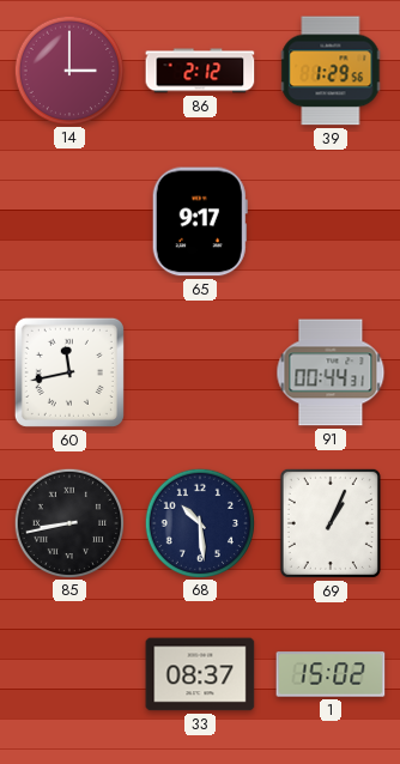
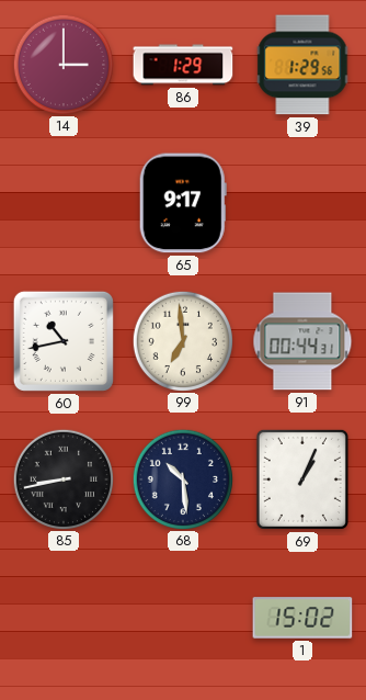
86: 2:12 -> 1:29 (183, 65)
60: 11:43 -> 10:43 (64, 341)
99: none -> 6:59 (182, 340)
33: 08:37 -> none (200, 674)
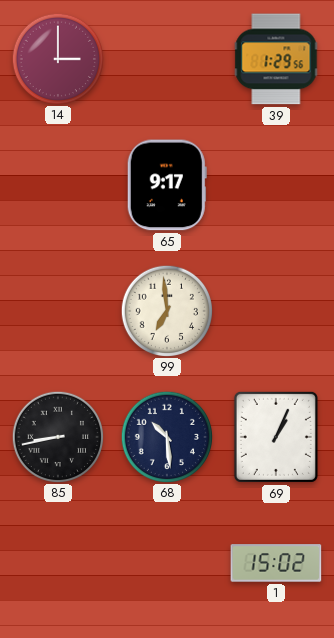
86: 1:29 -> none (183, 65)
60: 10:43 -> none (64, 341)
91: 00:44 -> none (302, 341)
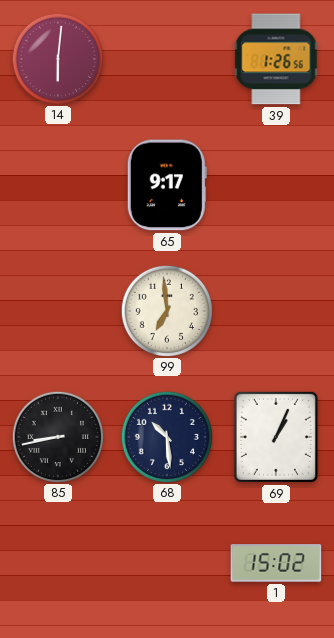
14: 3:00 -> 6:01 (57, 58)
39: 1:29 -> 1:26 (276, 59)
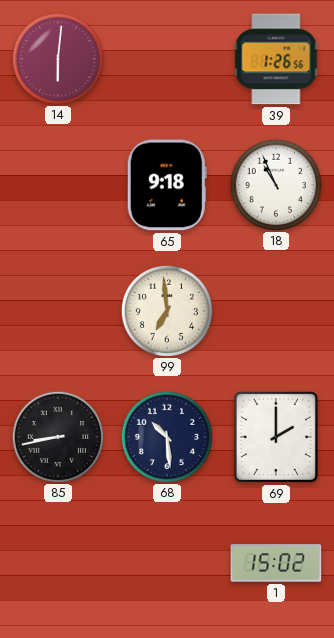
65: 9:17 -> 9:18 (167, 185)
18: none -> 10:56 (275, 184)
69: 1:04 -> 2:00 (276, 437)
